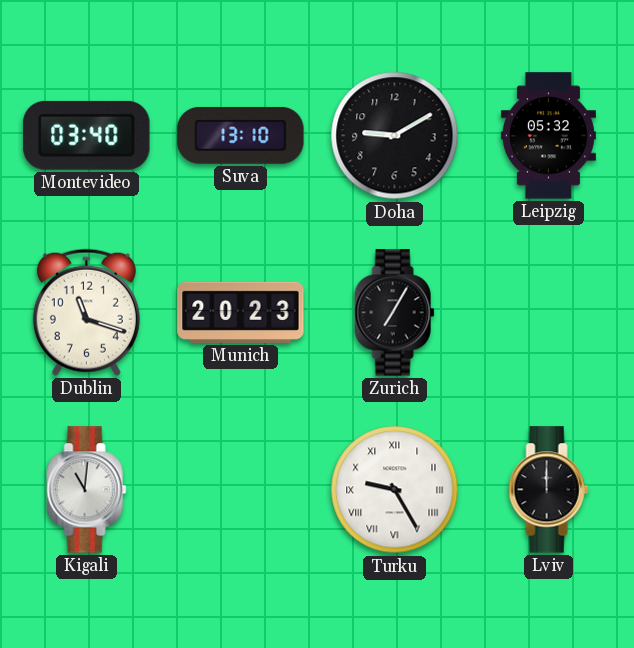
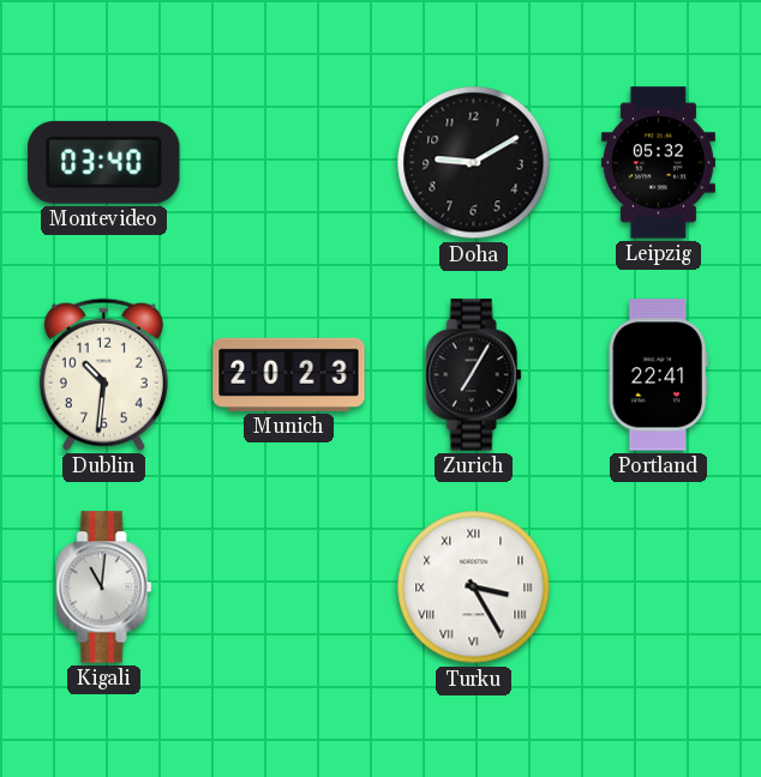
Suva: 13:10 -> none (241, 135)
Dublin: 11:18 -> 10:31 (103, 374)
Portland: none -> 22:41 (658, 375)
Turku: 9:25 -> 3:25 (474, 588)
Lviv: 12:00 -> none (549, 490)
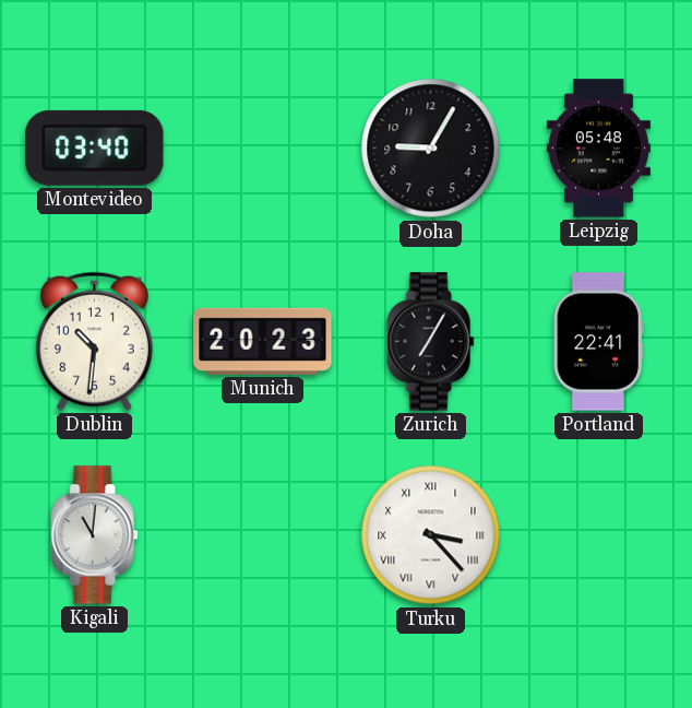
Doha: 9:10 -> 9:05 (431, 149)
Leipzig: 05:32 -> 05:48 (598, 149)
Turku: 3:25 -> 3:23 (431, 535)
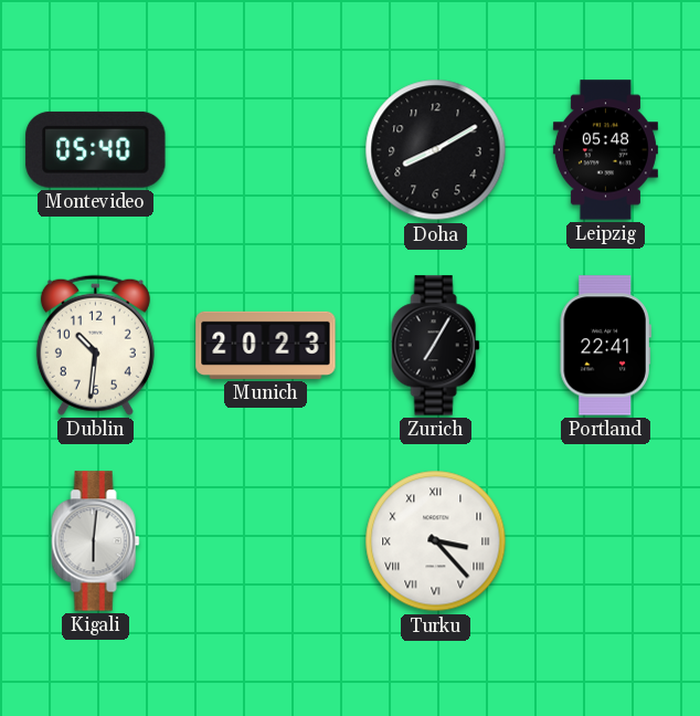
Montevideo: 03:40 -> 05:40 (96, 149)
Doha: 9:05 -> 8:10 (436, 150)
Kigali: 11:01 -> 6:01 (96, 541)
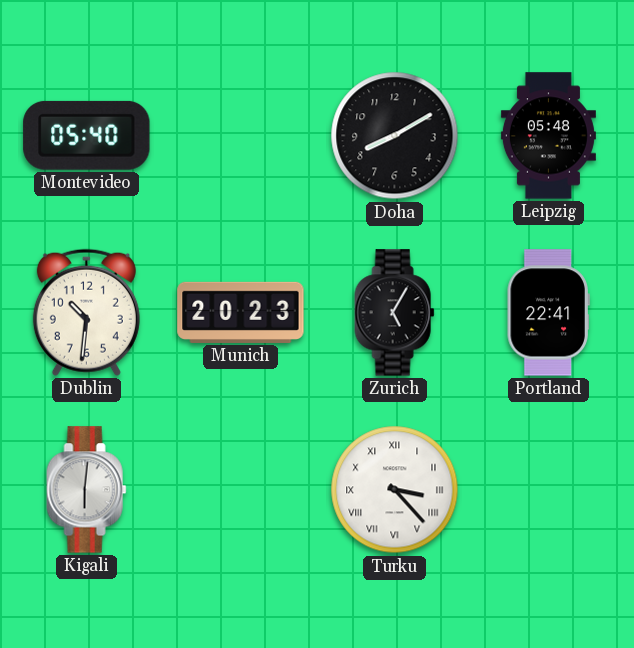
Zurich: 7:05 -> 5:05 (395, 313)
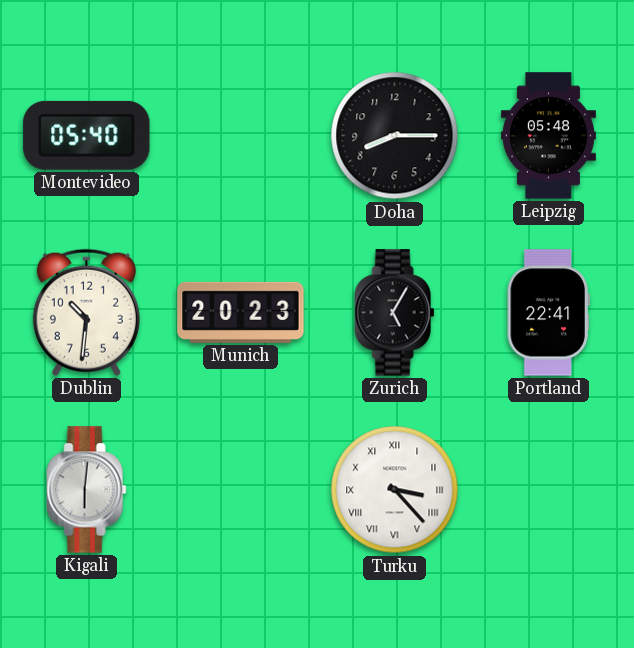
Doha: 8:10 -> 8:15 (395, 136)
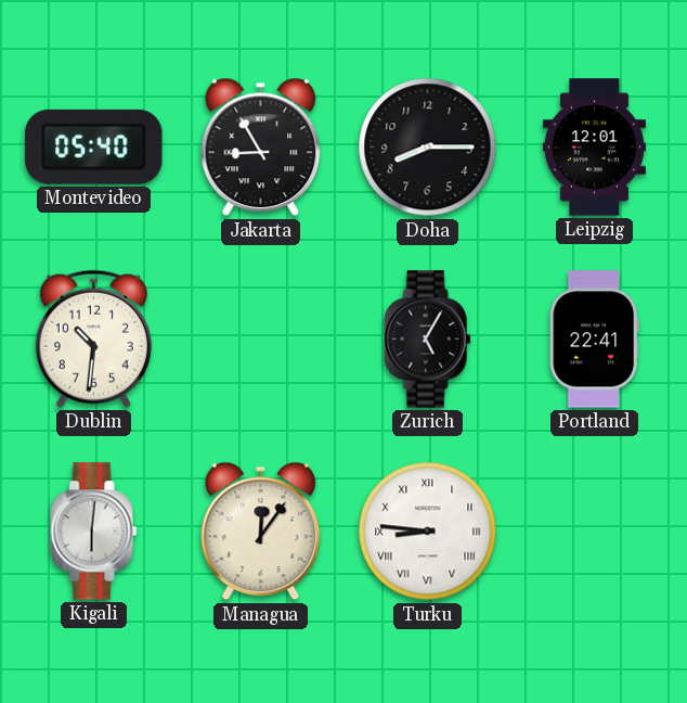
Jakarta: none -> 8:55 (261, 148)
Leipzig: 05:48 -> 12:01 (594, 148)
Munich: 20:23 -> none (241, 312)
Managua: none -> 12:06 (261, 532)
Turku: 3:23 -> 8:46 (428, 532)
